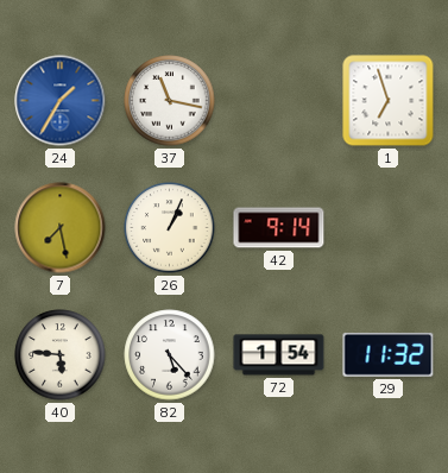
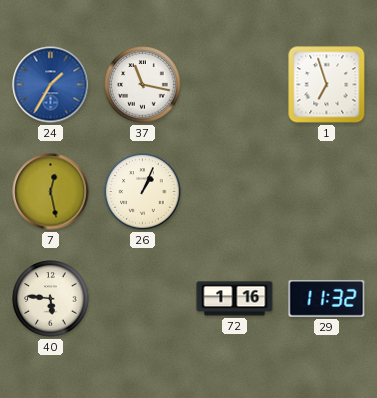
7: 7:28 -> 12:28 (51, 192)
42: 9:14 -> none (279, 228)
82: 5:23 -> none (170, 355)
72: 1:54 -> 1:16 (235, 299)
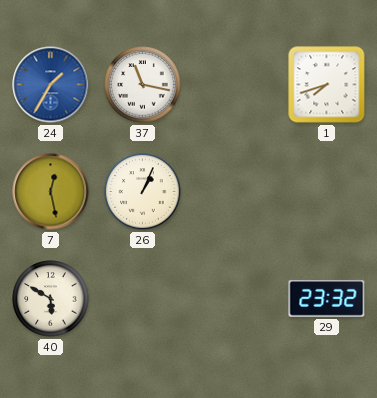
1: 6:57 -> 7:42 (327, 85)
40: 5:46 -> 5:50 (51, 299)
72: 1:16 -> none (235, 299)
29: 11:32 -> 23:32 (327, 298)
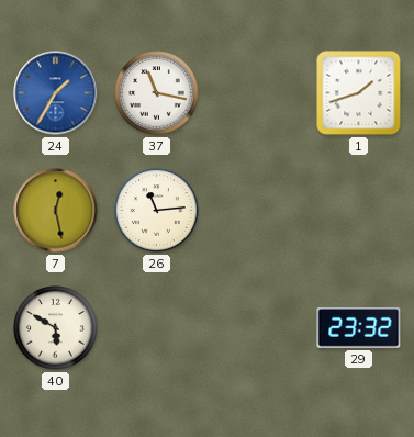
1: 7:42 -> 1:42 (359, 93)
26: 1:04 -> 11:14 (157, 211)
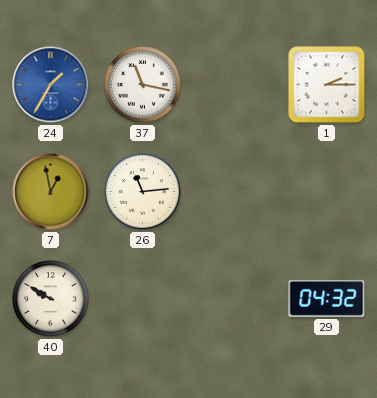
1: 1:42 -> 2:15 (327, 85)
7: 12:28 -> 12:58 (51, 192)
40: 5:50 -> 9:50 (51, 299)
29: 23:32 -> 04:32 (327, 298)
